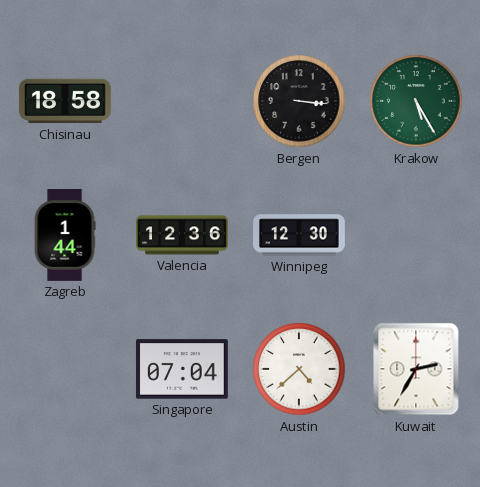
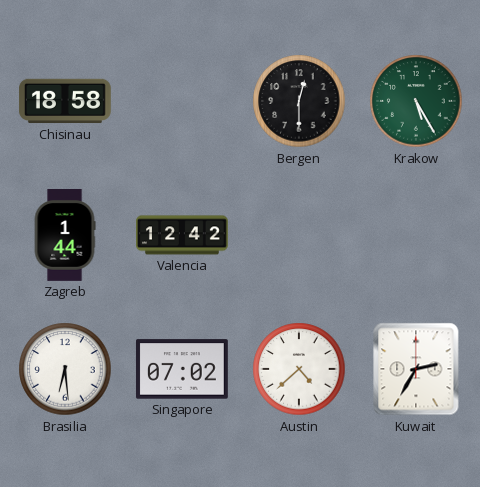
Bergen: 3:16 -> 12:30 (299, 101)
Valencia: 12:36 -> 12:42 (183, 235)
Winnipeg: 12:30 -> none (300, 235)
Brasilia: none -> 6:29 (65, 369)
Singapore: 07:04 -> 07:02 (182, 369)
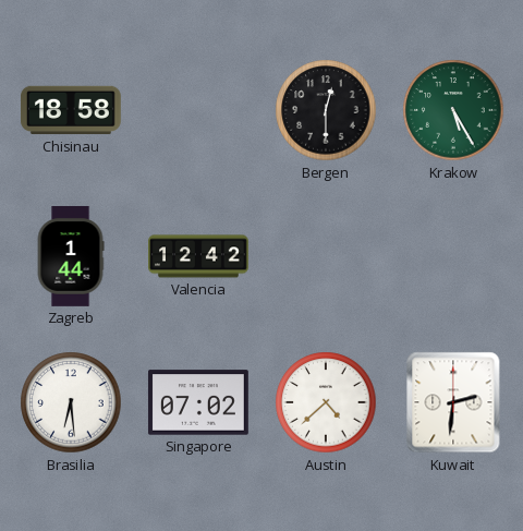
Kuwait: 2:35 -> 2:31 (453, 402)
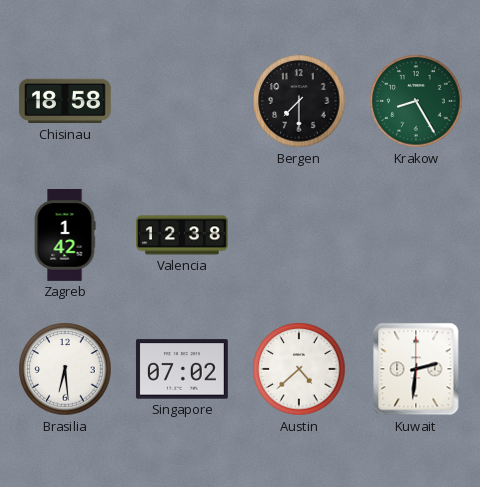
Bergen: 12:30 -> 7:30 (299, 101)
Krakow: 5:25 -> 8:25 (416, 101)
Zagreb: 1:44 -> 1:42 (65, 236)
Valencia: 12:42 -> 12:38 (183, 235)
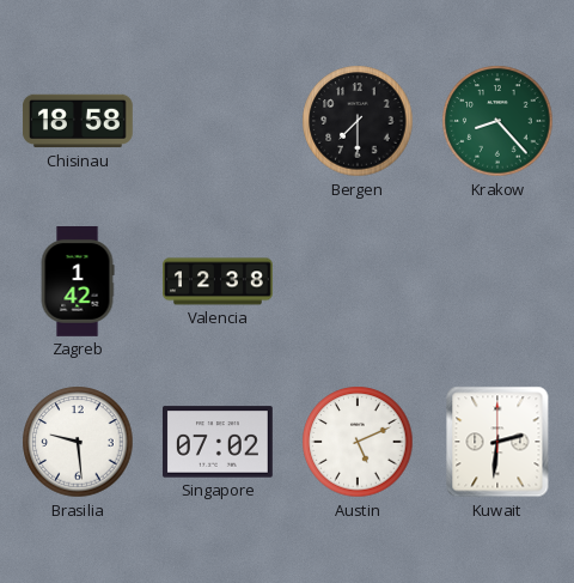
Krakow: 8:25 -> 8:23 (497, 121)
Brasilia: 6:29 -> 9:29 (78, 442)
Austin: 4:38 -> 5:11 (358, 442)
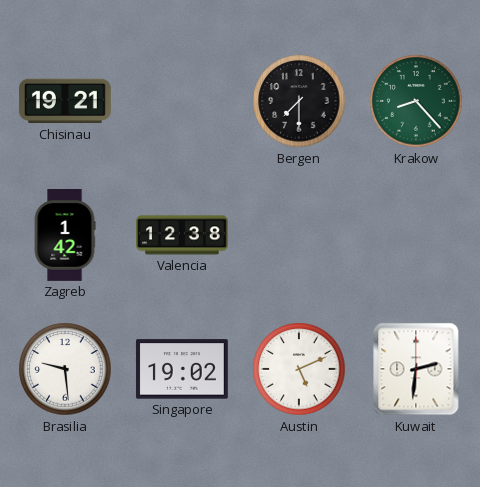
Chisinau: 18:58 -> 19:21 (66, 101)
Singapore: 07:02 -> 19:02 (182, 369)
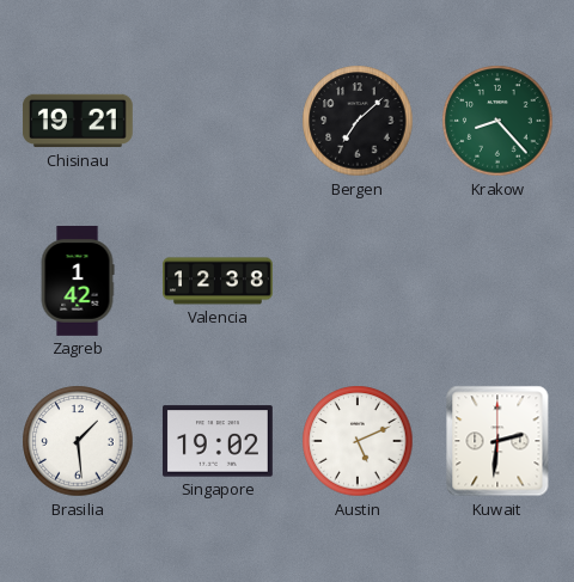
Bergen: 7:30 -> 7:08 (358, 121)
Brasilia: 9:29 -> 1:29 (78, 441)
